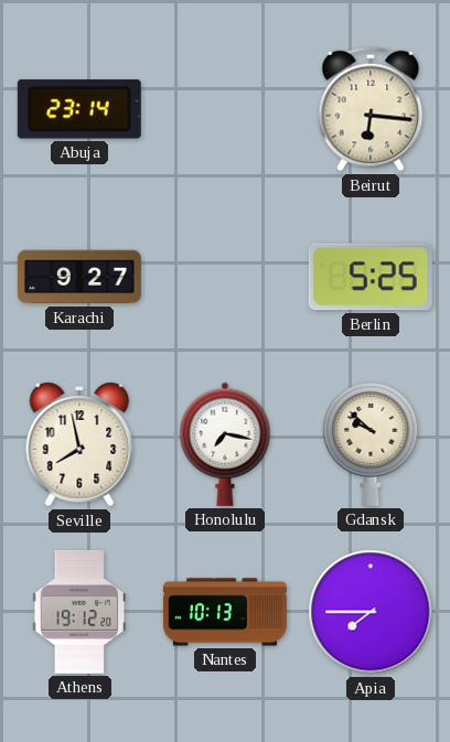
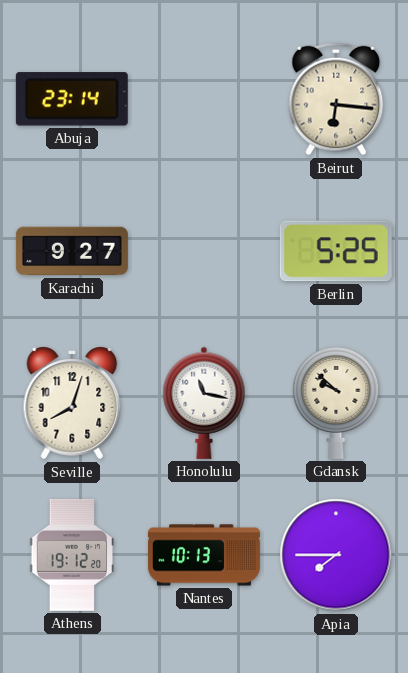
Seville: 7:58 -> 8:03 (72, 403)
Honolulu: 7:17 -> 11:17 (204, 403)
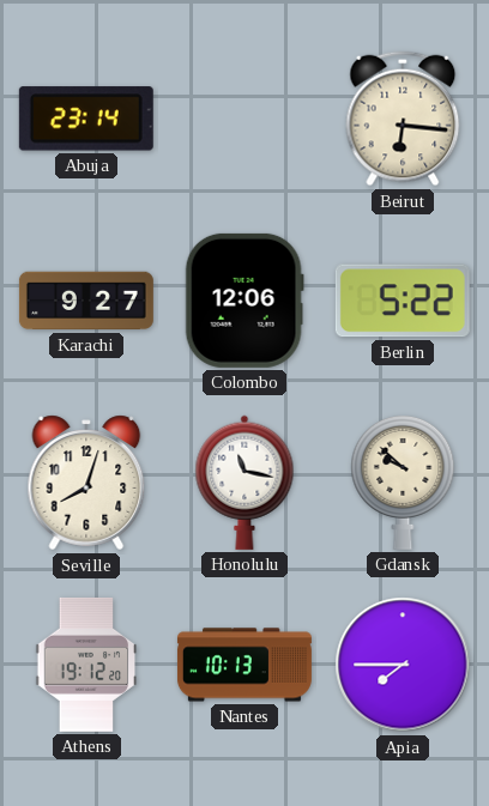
Colombo: none -> 12:06 (244, 301)
Berlin: 5:25 -> 5:22 (403, 301)
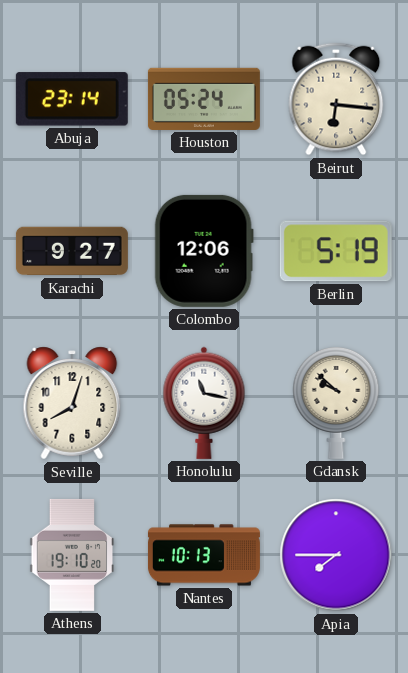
Houston: none -> 05:24 (204, 99)
Berlin: 5:22 -> 5:19 (336, 251)
Athens: 19:12 -> 19:10 (72, 555)
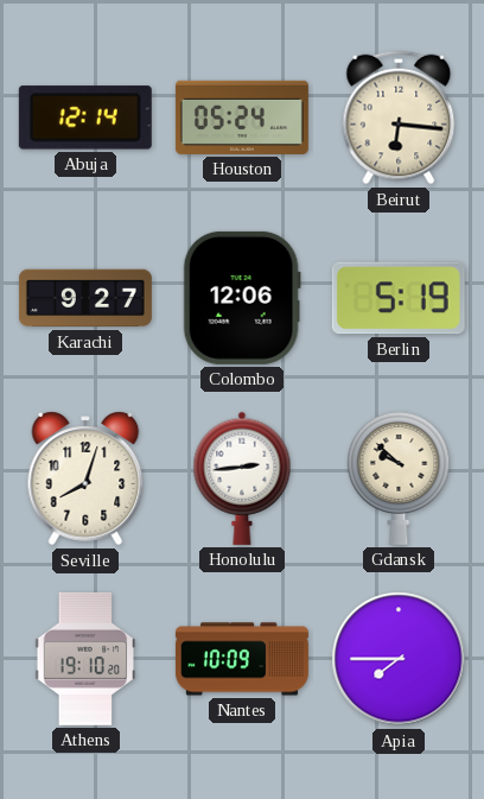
Abuja: 23:14 -> 12:14 (85, 118)
Honolulu: 11:17 -> 2:44 (242, 478)
Nantes: 10:13 -> 10:09 (242, 659)
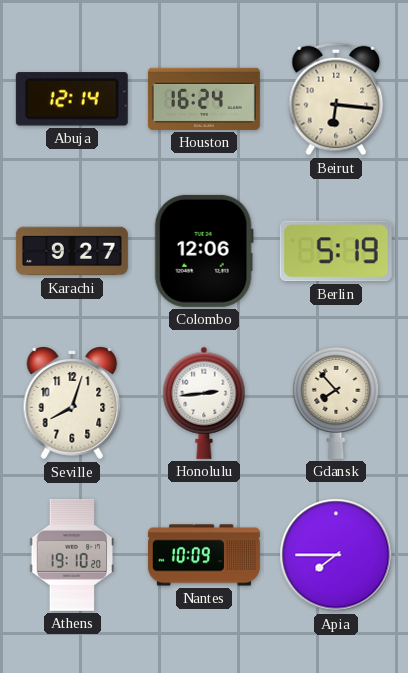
Houston: 05:24 -> 16:24 (204, 99)
Gdansk: 9:52 -> 7:53 (336, 402)
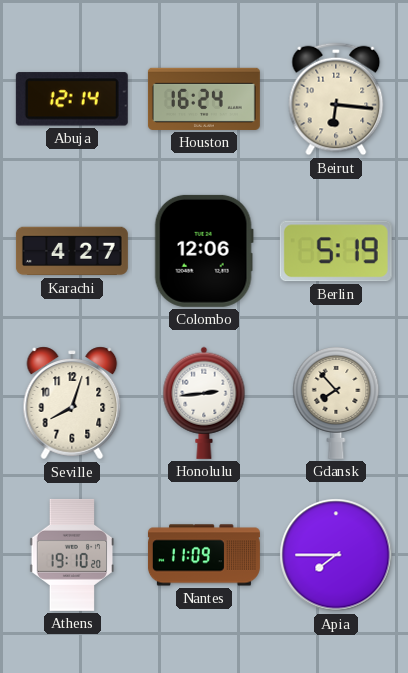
Karachi: 9:27 -> 4:27 (72, 251)
Nantes: 10:09 -> 11:09 (204, 555)
